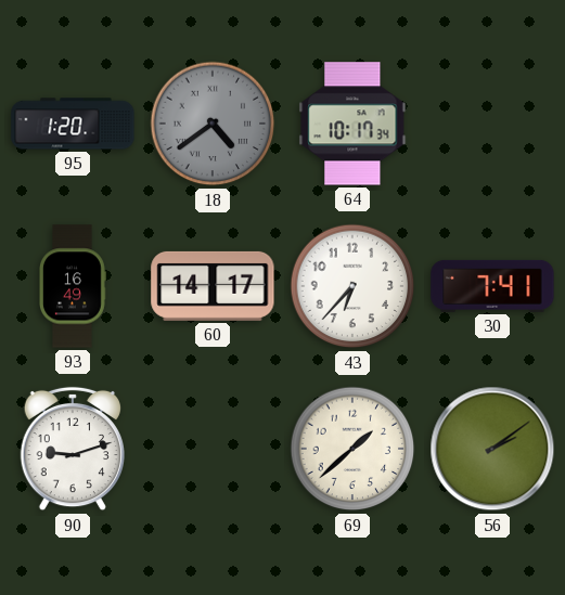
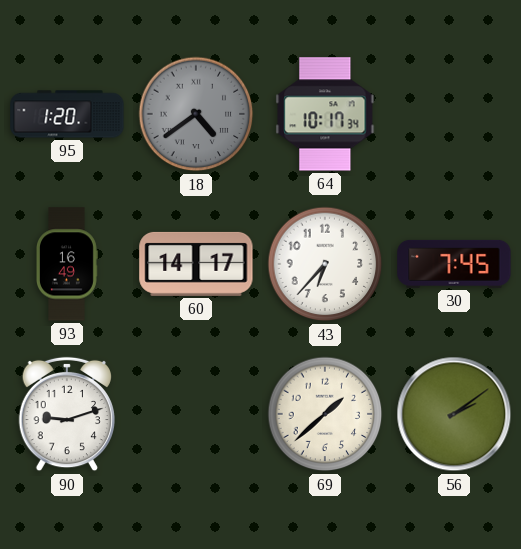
30: 7:41 -> 7:45 (454, 264)
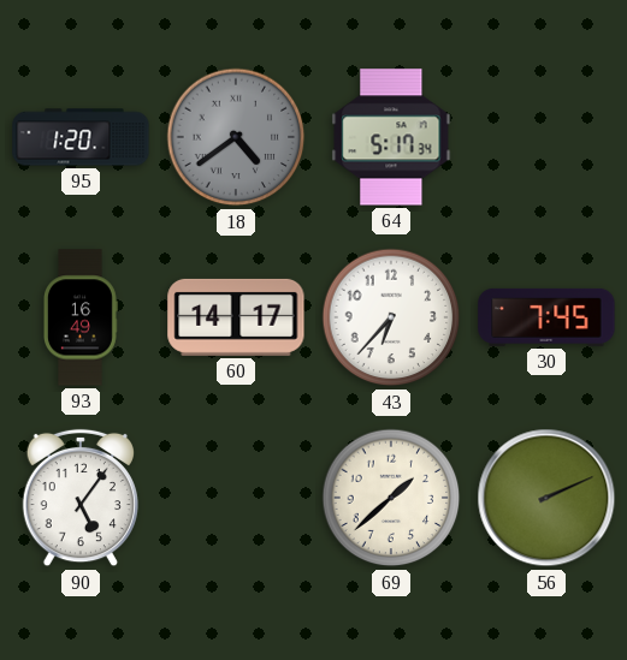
64: 10:17 -> 5:17 (391, 137)
90: 9:12 -> 5:06 (79, 498)
56: 2:09 -> 2:11 (546, 498)
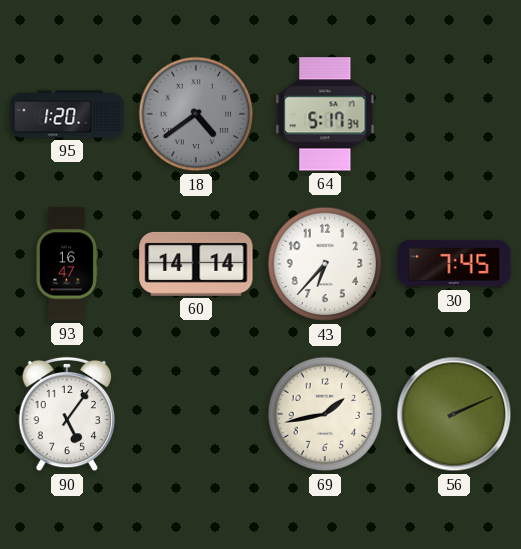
93: 16:49 -> 16:47 (67, 264)
60: 14:17 -> 14:14 (196, 264)
69: 1:38 -> 1:43 (325, 414)
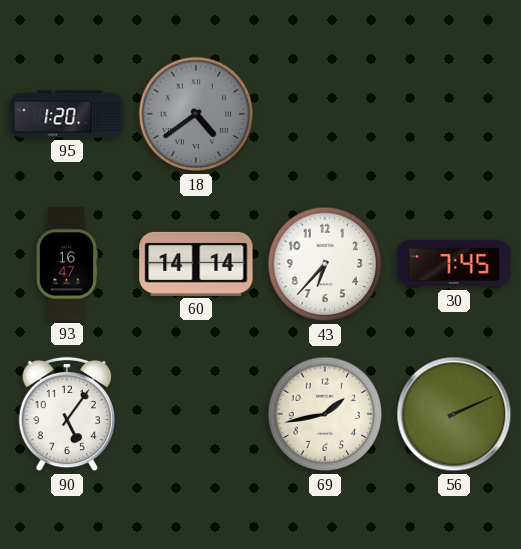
64: 5:17 -> none (325, 114)
